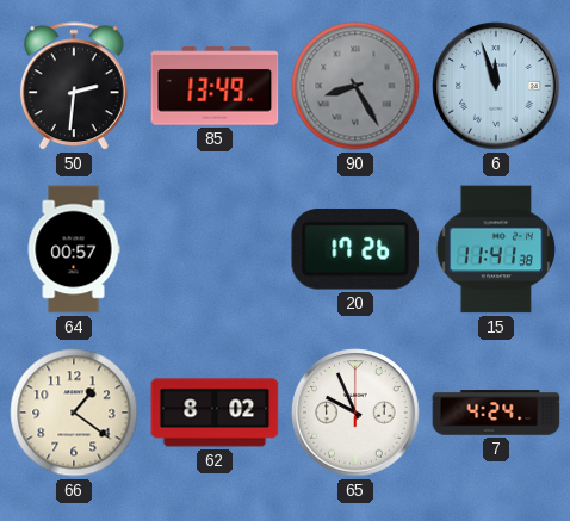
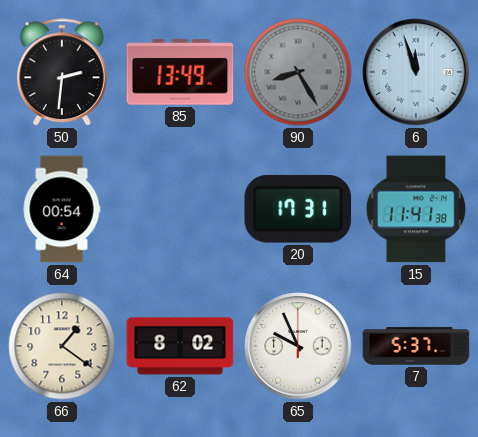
64: 00:57 -> 00:54 (62, 209)
20: 17:26 -> 17:31 (298, 209)
7: 4:24 -> 5:37 (416, 346)
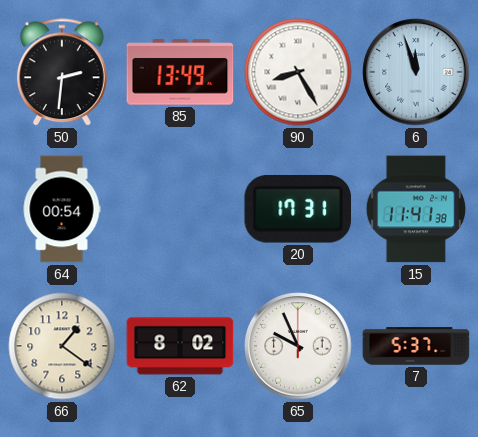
90 dial: grey -> white (298, 72)
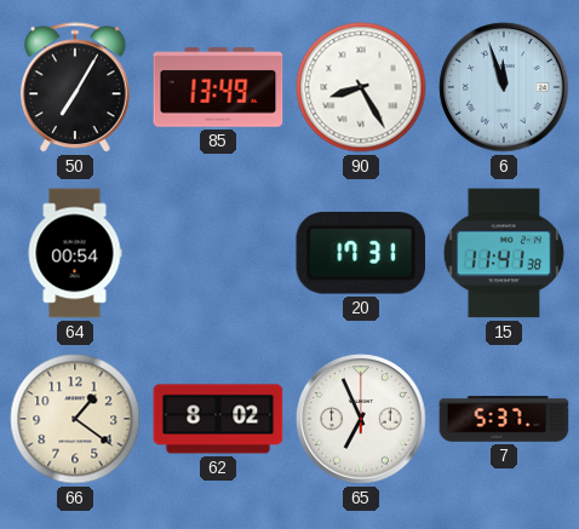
50: 2:31 -> 7:05 (75, 88)
65: 9:56 -> 6:56 (361, 419)
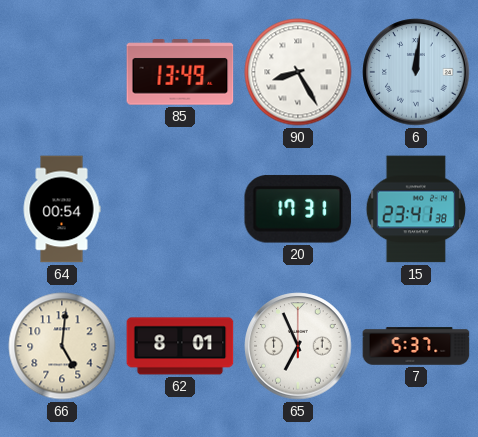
50: 7:05 -> none (75, 88)
6: 11:57 -> 12:01 (416, 72)
15: 11:41 -> 23:41 (416, 209)
66: 1:21 -> 5:01 (62, 346)
62: 8:02 -> 8:01 (180, 346)
